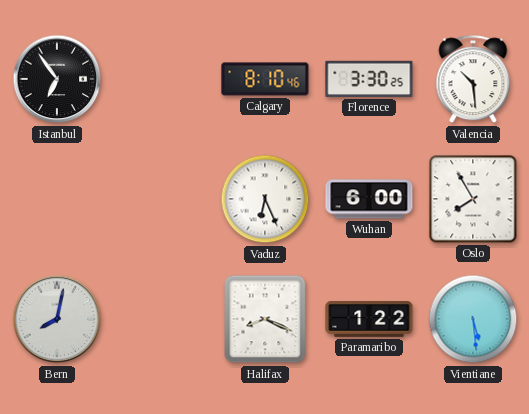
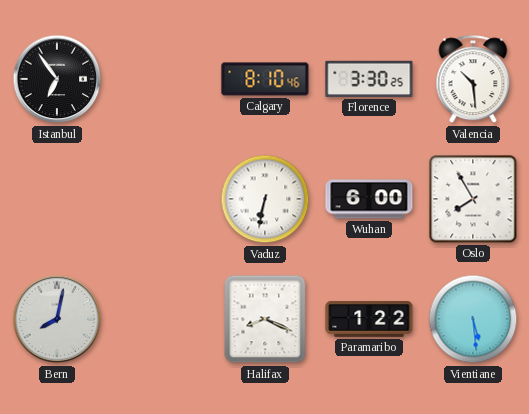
Vaduz: 6:26 -> 6:32 (265, 199)
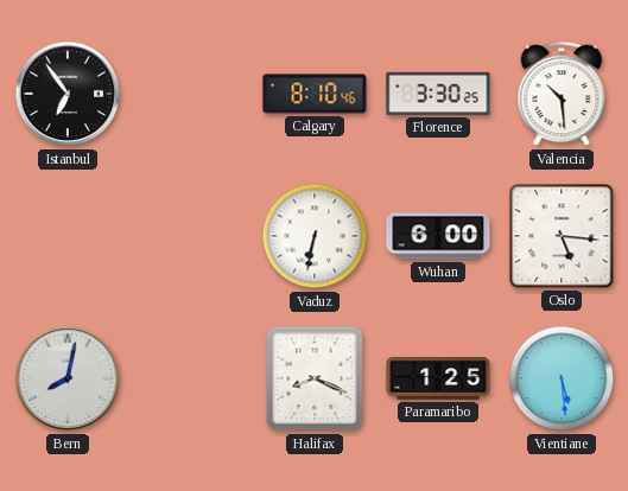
Oslo: 7:55 -> 5:16 (562, 236)
Paramaribo: 1:22 -> 1:25 (438, 378)
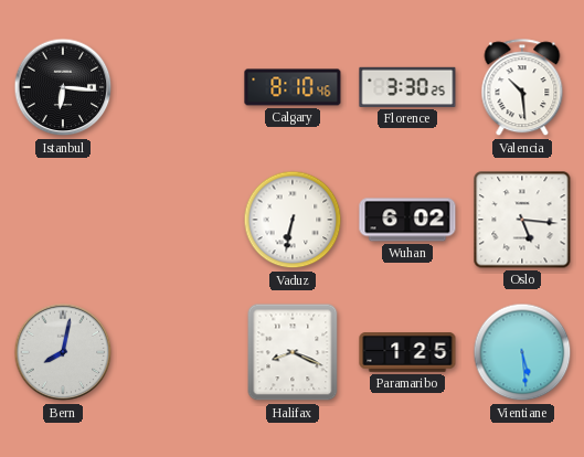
Istanbul: 6:54 -> 6:16 (63, 87)
Wuhan: 6:00 -> 6:02 (407, 220)
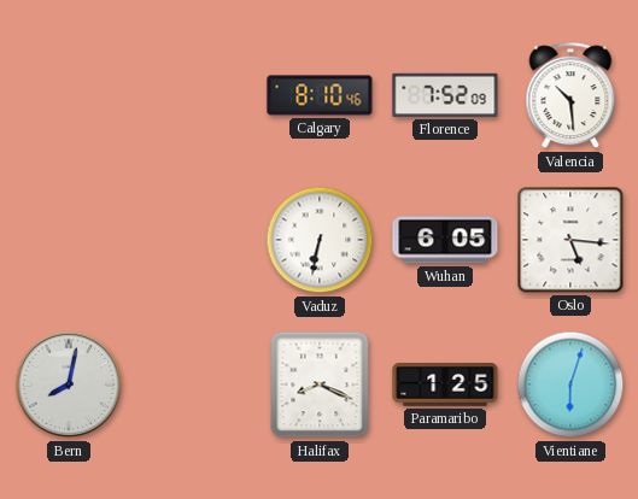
Istanbul: 6:16 -> none (63, 87)
Florence: 3:30 -> 7:52 (445, 95)
Wuhan: 6:02 -> 6:05 (445, 240)
Vientiane: 5:29 -> 6:03 (570, 384)
